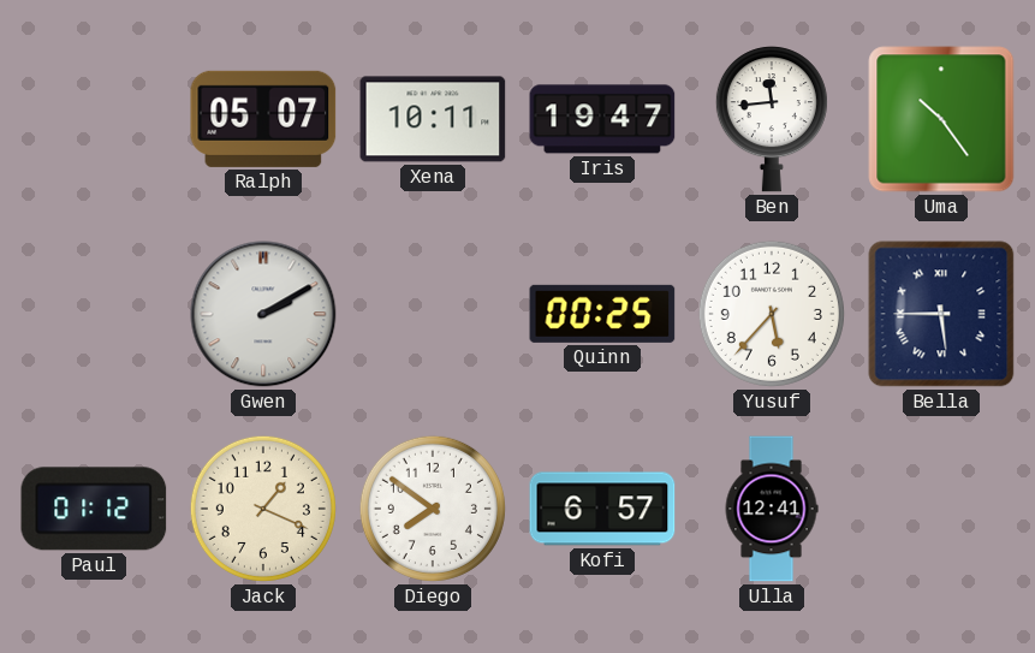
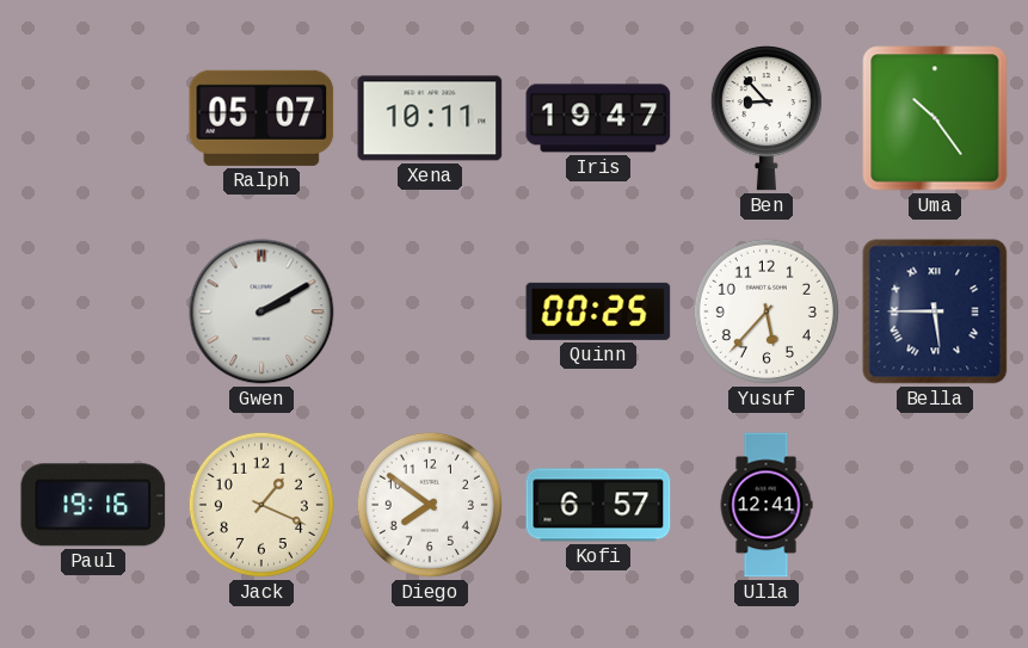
Ben: 11:44 -> 8:53 (767, 118)
Paul: 01:12 -> 19:16 (93, 505)
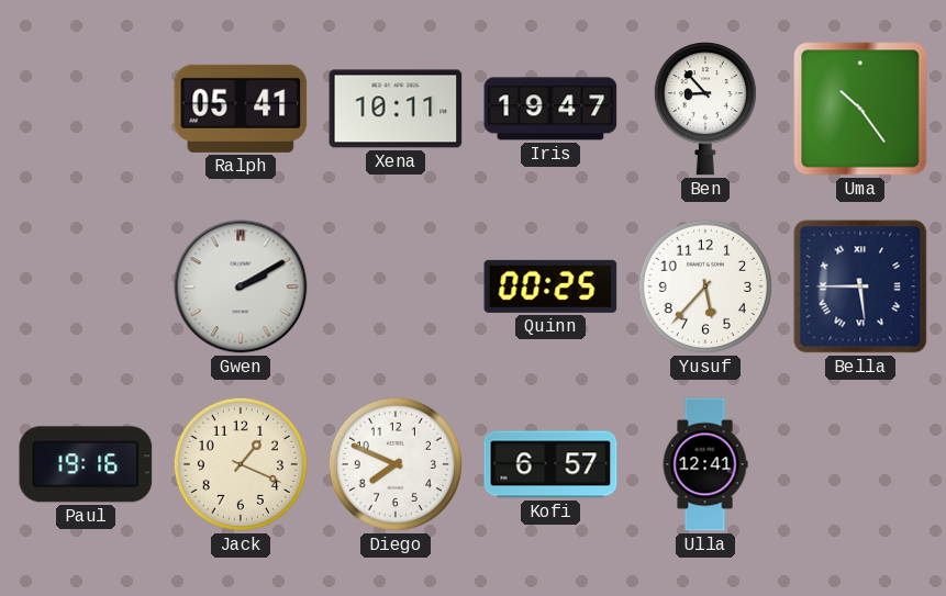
Ralph: 05:07 -> 05:41 (241, 109)
Diego: 7:51 -> 7:49 (396, 464)
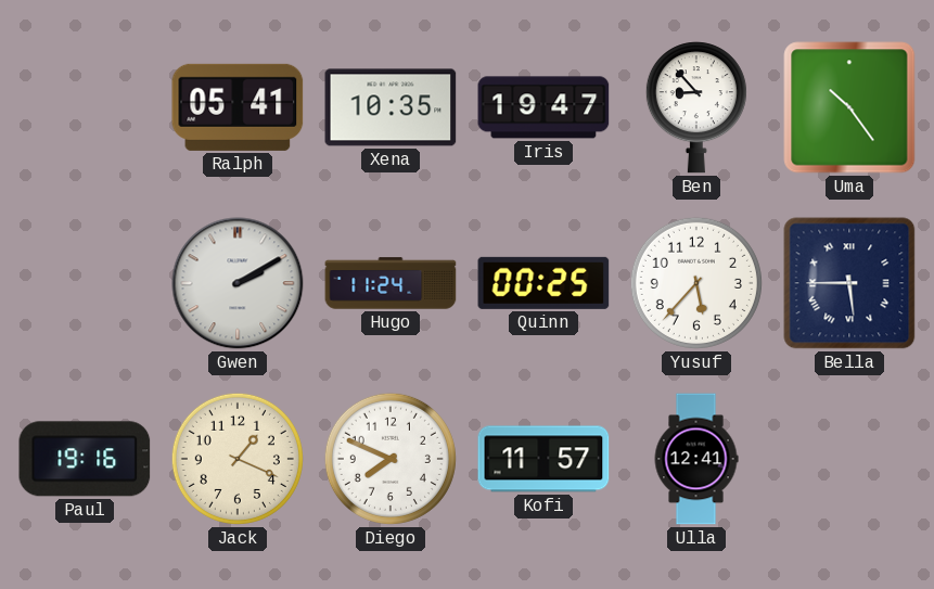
Xena: 10:11 -> 10:35 (391, 107)
Hugo: none -> 11:24 (391, 283)
Kofi: 6:57 -> 11:57 (543, 459)
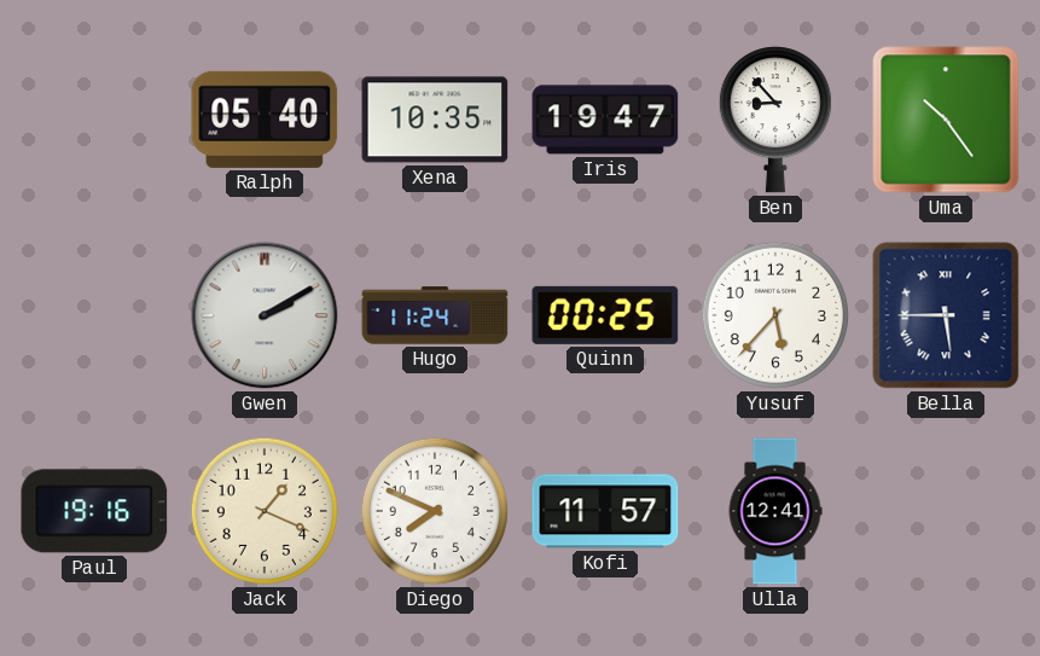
Ralph: 05:41 -> 05:40 (265, 120)
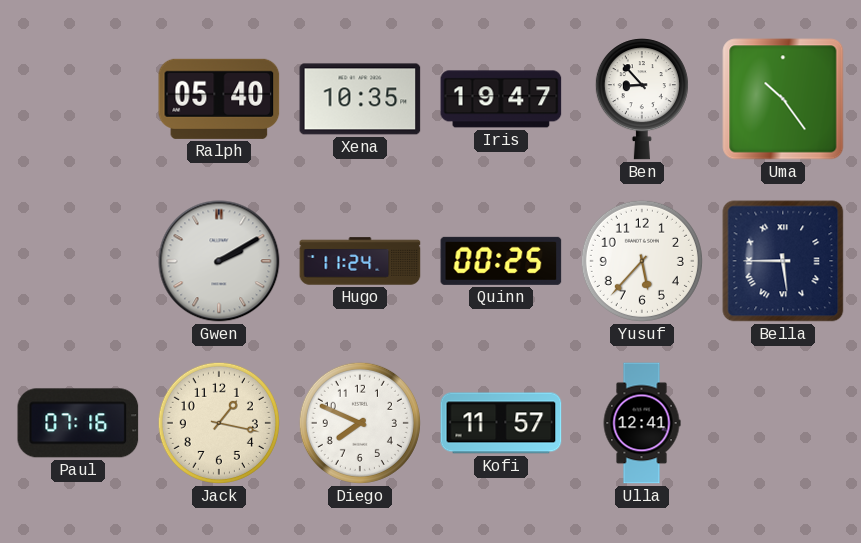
Paul: 19:16 -> 07:16 (78, 423)
Jack: 1:19 -> 1:17 (219, 423)
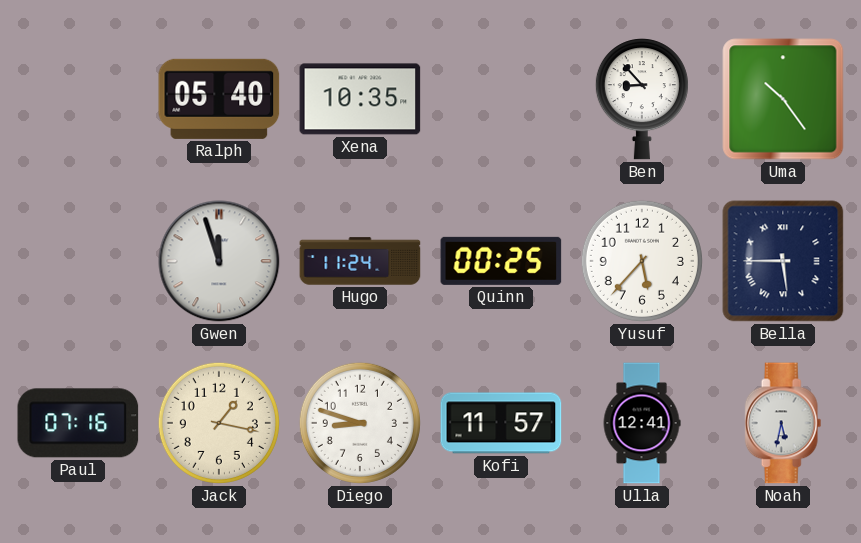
Iris: 19:47 -> none (501, 99)
Gwen: 2:10 -> 11:57 (219, 261)
Diego: 7:49 -> 8:48 (360, 423)
Noah: none -> 5:32 (783, 423)
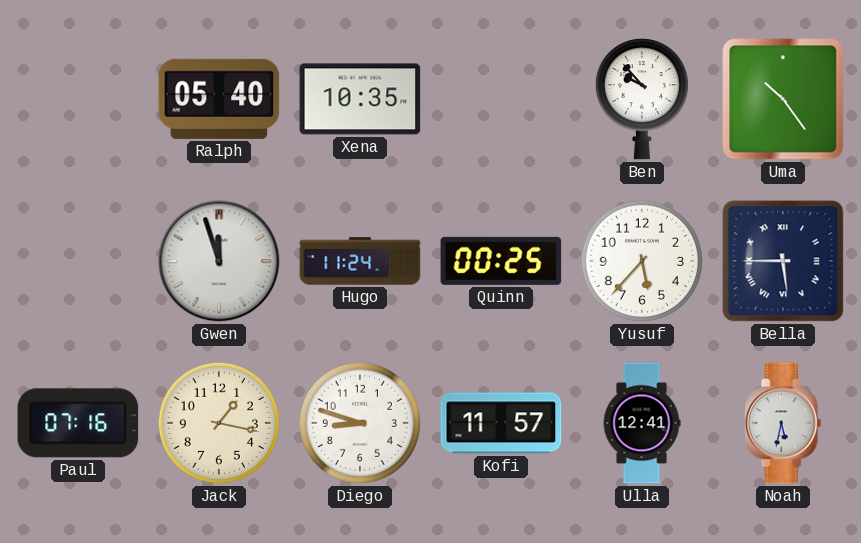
Ben: 8:53 -> 9:53 (642, 99)
